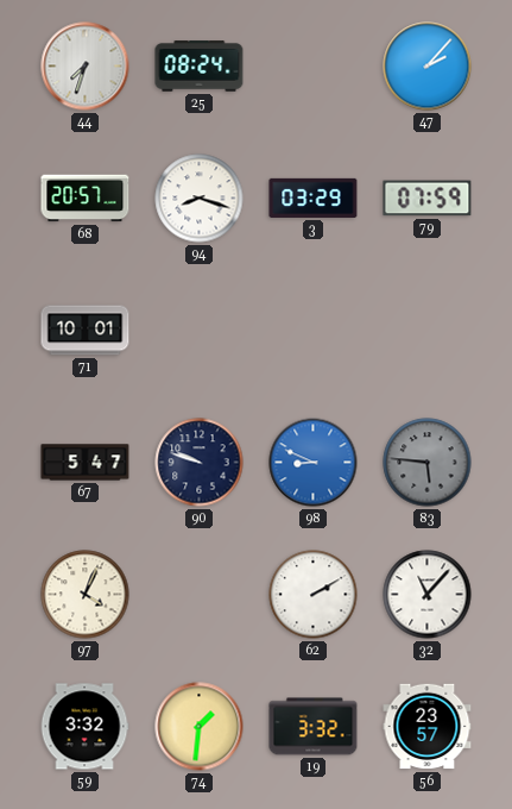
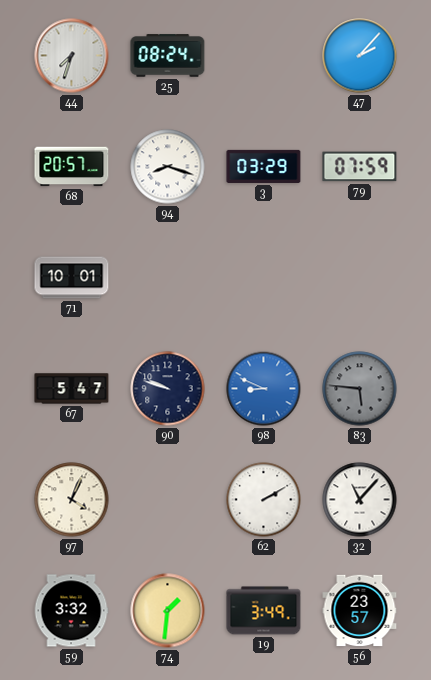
19: 3:32 -> 3:49 (264, 611)
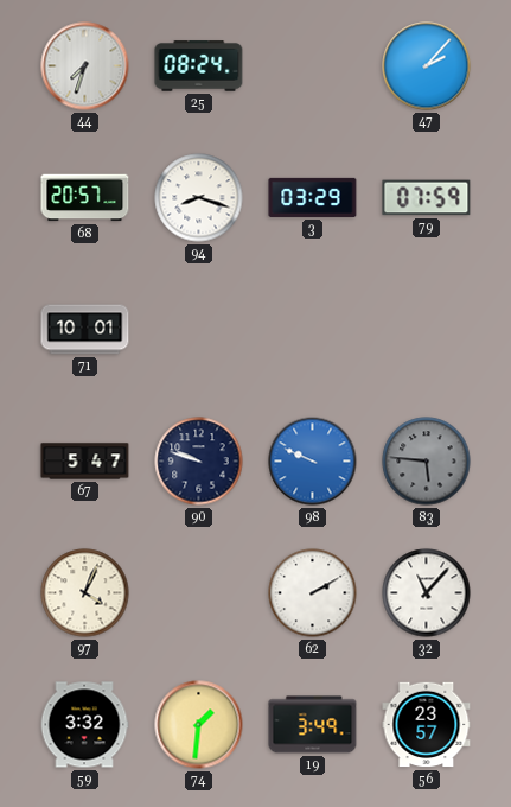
98: 8:49 -> 9:49 (313, 462)
